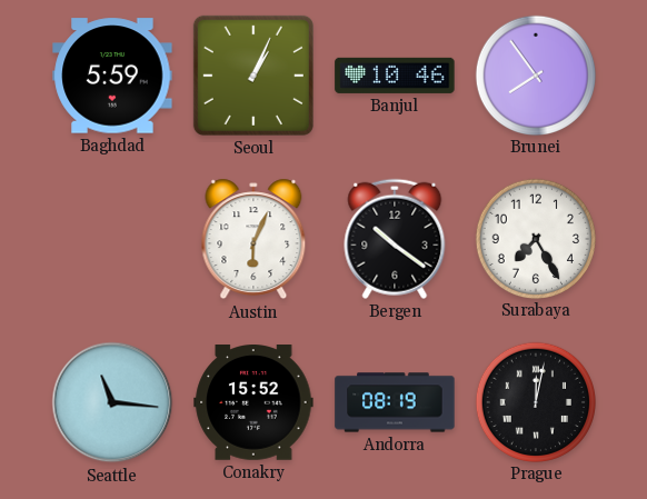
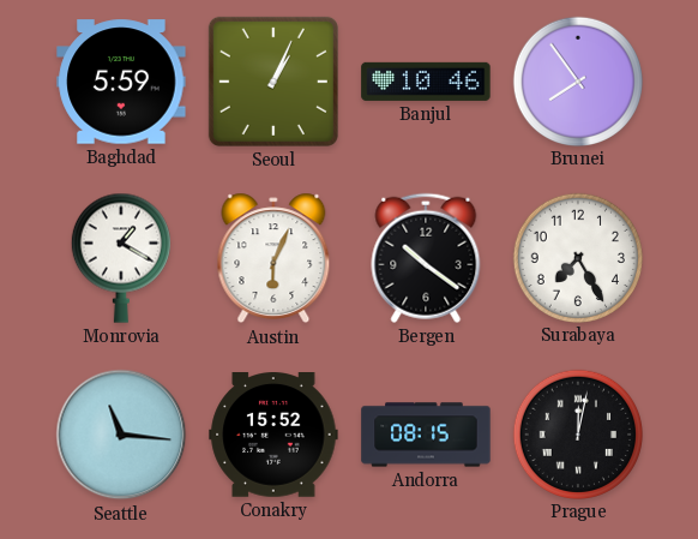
Monrovia: none -> 1:20 (121, 258)
Andorra: 08:19 -> 08:15 (426, 435)
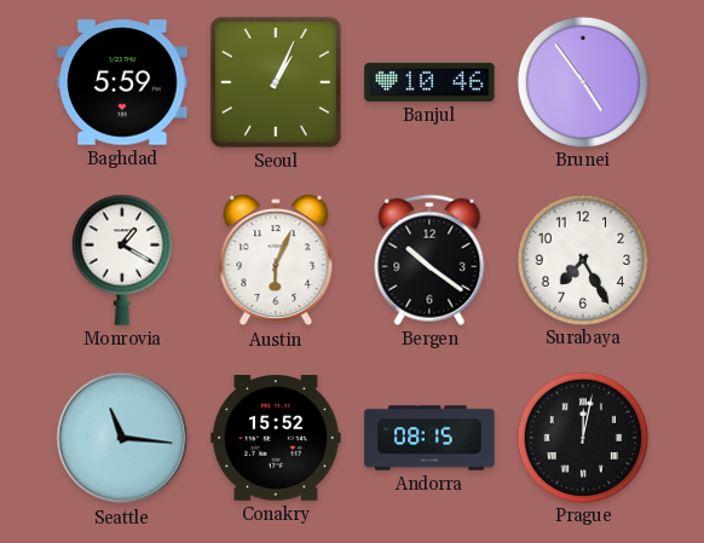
Brunei: 7:54 -> 4:54 (582, 81)
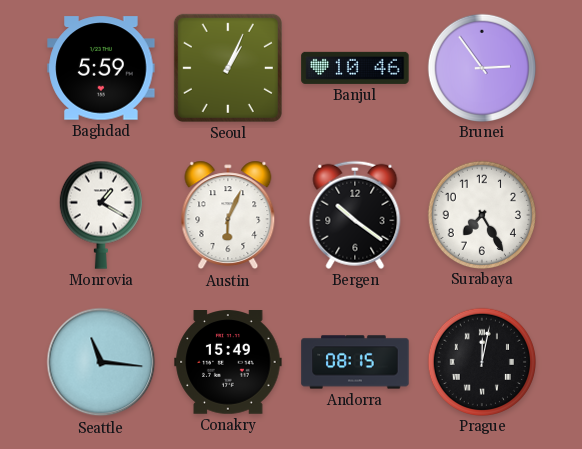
Brunei: 4:54 -> 2:54 (481, 67)
Conakry: 15:52 -> 15:49 (228, 362)
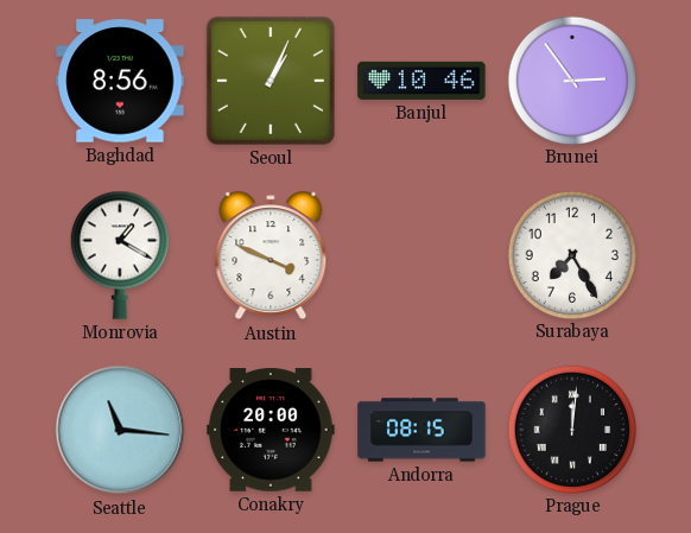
Baghdad: 5:59 -> 8:56 (120, 81)
Austin: 6:04 -> 3:49 (271, 255)
Bergen: 10:21 -> none (355, 215)
Conakry: 15:49 -> 20:00 (271, 430)
Prague: 12:02 -> 12:01 (571, 429)
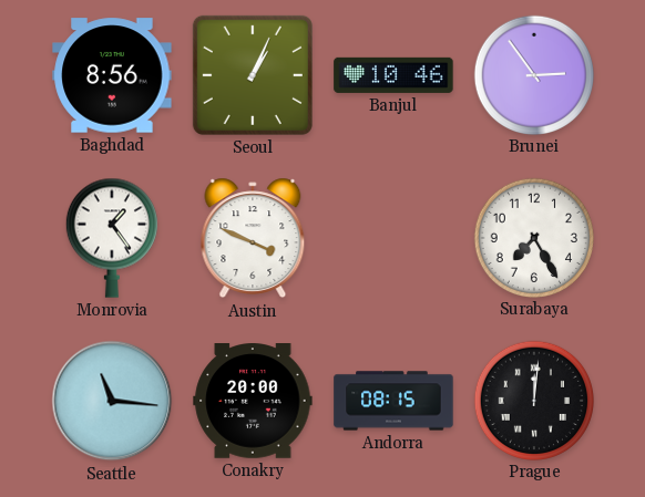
Monrovia: 1:20 -> 1:24 (112, 238)
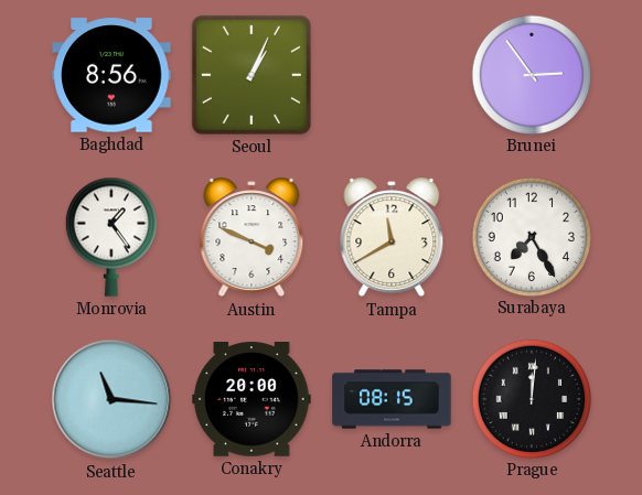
Banjul: 10:46 -> none (393, 75)
Tampa: none -> 11:40 (392, 237)
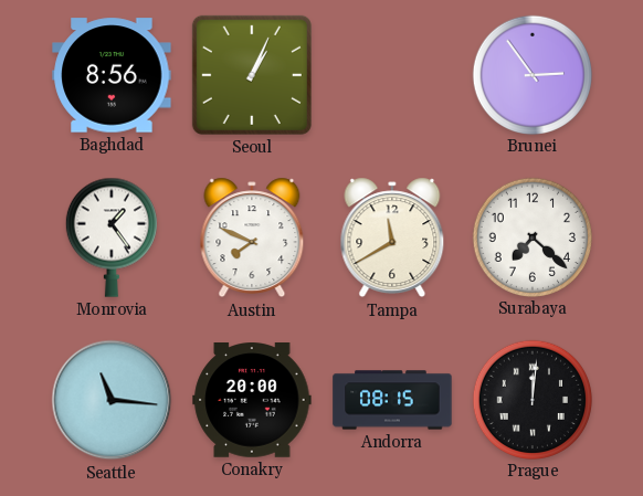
Austin: 3:49 -> 7:49 (252, 238)
Surabaya: 7:25 -> 7:22 (531, 236)
